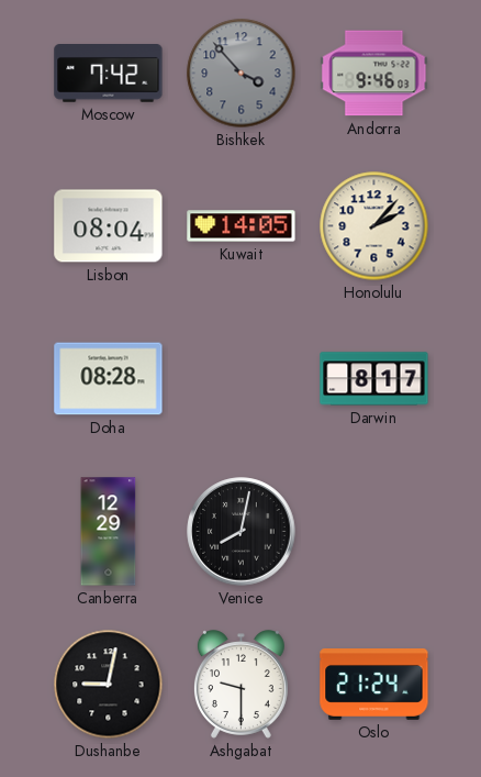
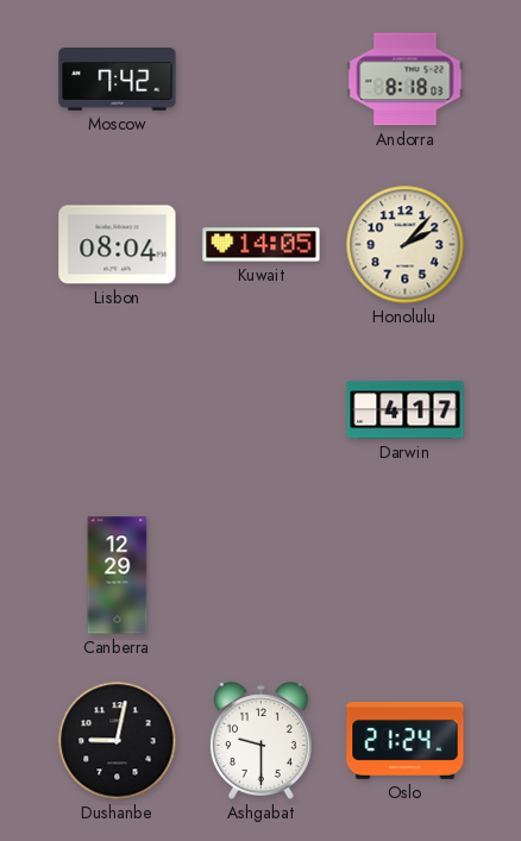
Bishkek: 3:53 -> none (242, 74)
Andorra: 9:46 -> 8:18 (406, 80)
Doha: 08:28 -> none (109, 379)
Darwin: 8:17 -> 4:17 (406, 410)
Venice: 8:02 -> none (242, 532)
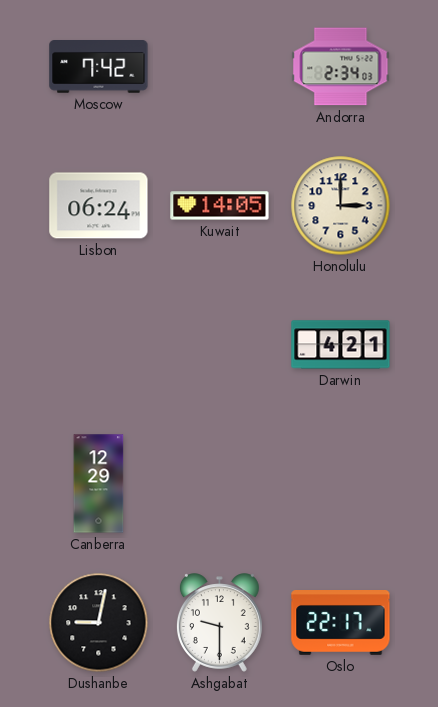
Andorra: 8:18 -> 2:34 (341, 67)
Lisbon: 08:04 -> 06:24 (99, 206)
Honolulu: 2:07 -> 3:00 (341, 206)
Darwin: 4:17 -> 4:21 (341, 345)
Oslo: 21:24 -> 22:17 (341, 623)
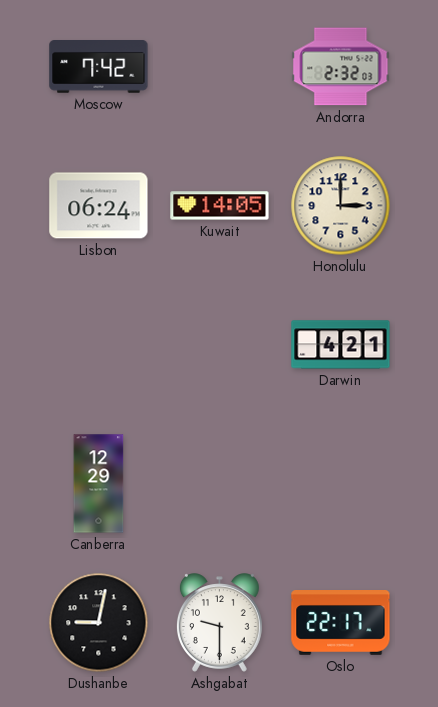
Andorra: 2:34 -> 2:32 (341, 67)
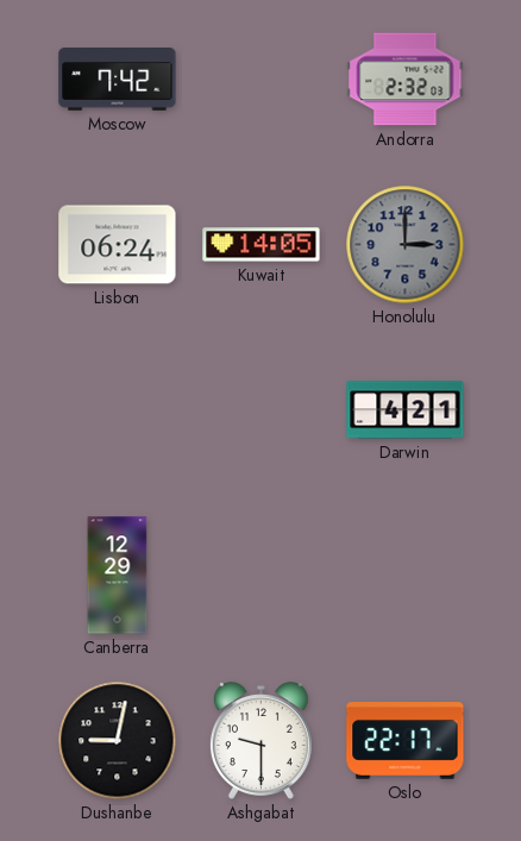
Honolulu dial: cream -> grey (406, 245)
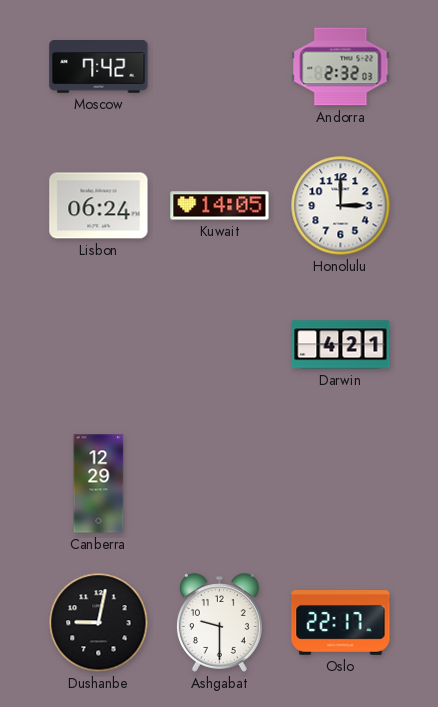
Honolulu dial: grey -> white (341, 206)
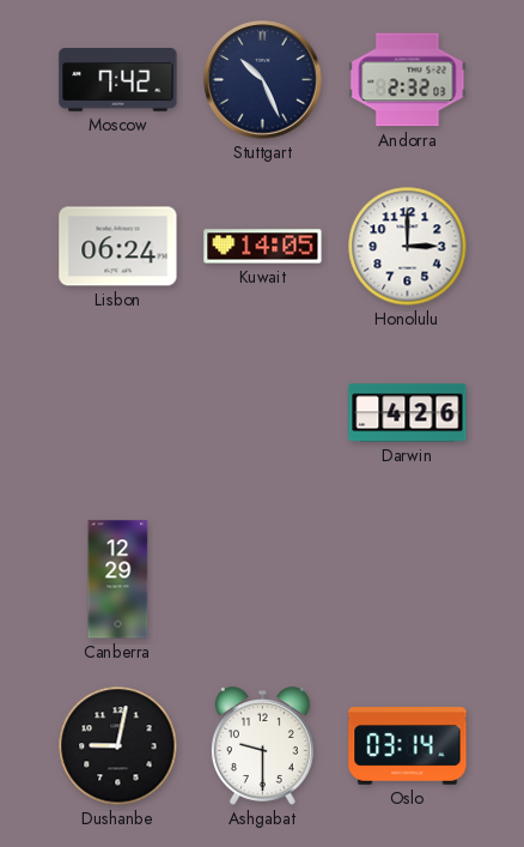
Stuttgart: none -> 10:26 (263, 80)
Darwin: 4:21 -> 4:26 (408, 413)
Oslo: 22:17 -> 03:14 (408, 746)
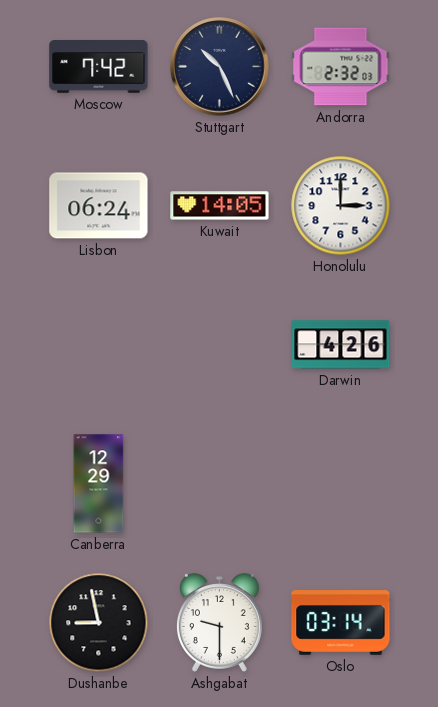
Dushanbe: 9:02 -> 8:58 (99, 623)
